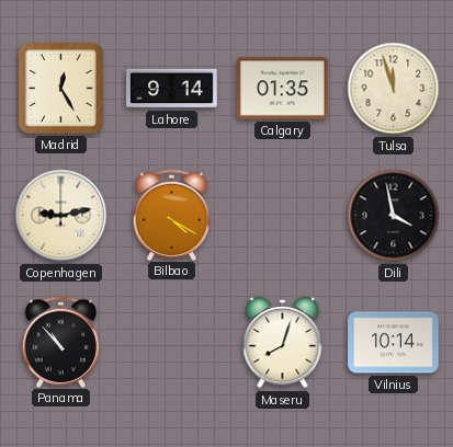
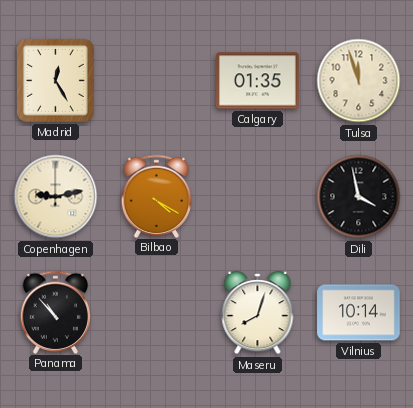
Lahore: 9:14 -> none (172, 89)
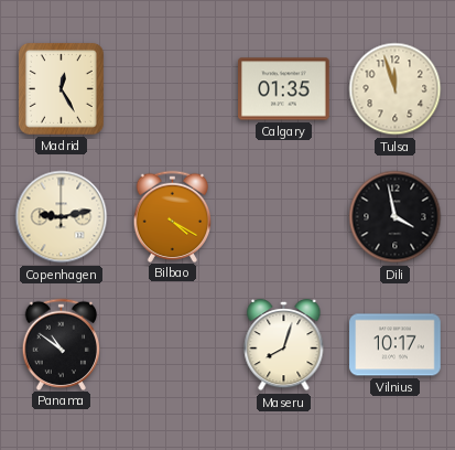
Panama: 10:53 -> 10:51 (62, 344)
Vilnius: 10:14 -> 10:17 (396, 345)
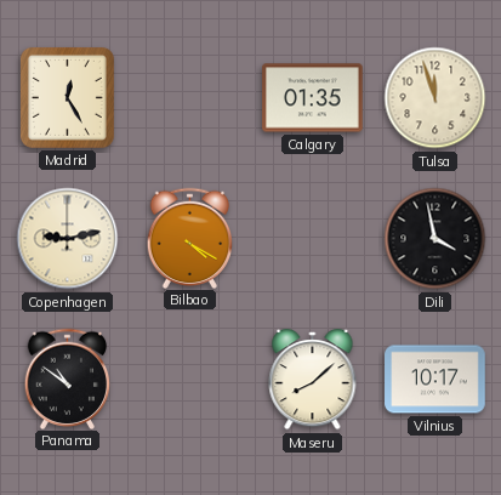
Maseru: 8:03 -> 8:08 (313, 381)
